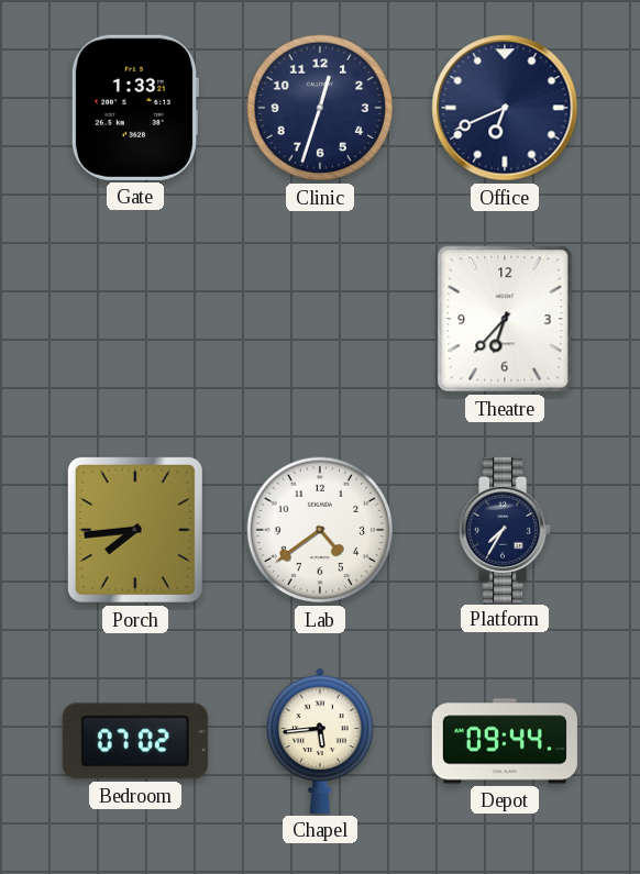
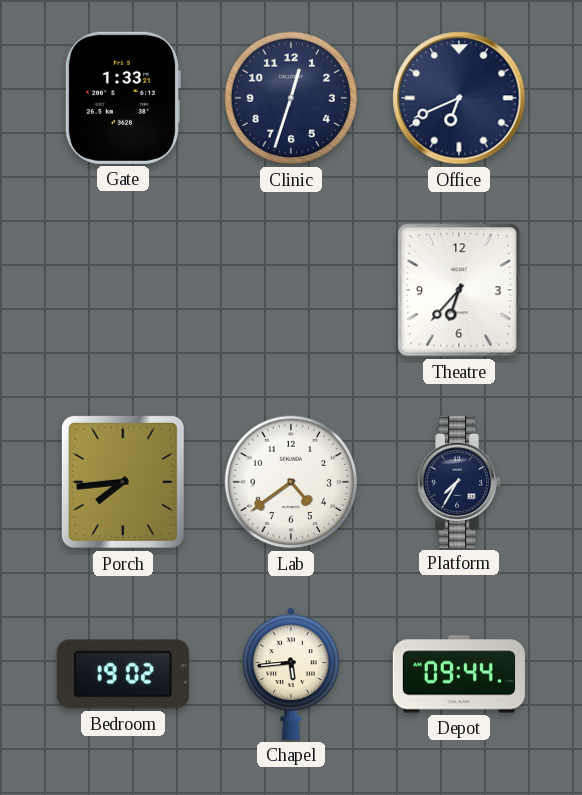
Bedroom: 07:02 -> 19:02 (123, 674)
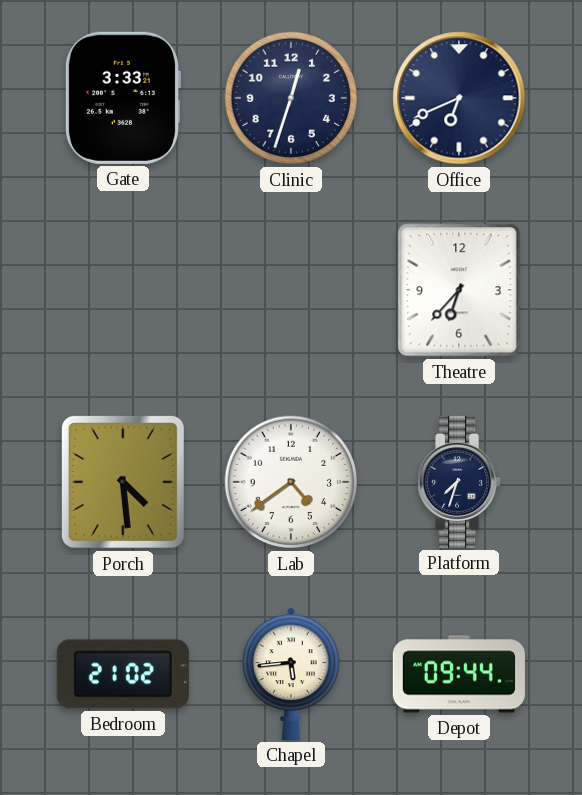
Gate: 1:33 -> 3:33 (122, 98)
Porch: 7:44 -> 4:29 (123, 482)
Platform: 7:35 -> 7:33 (460, 482)
Bedroom: 19:02 -> 21:02 (123, 674)
